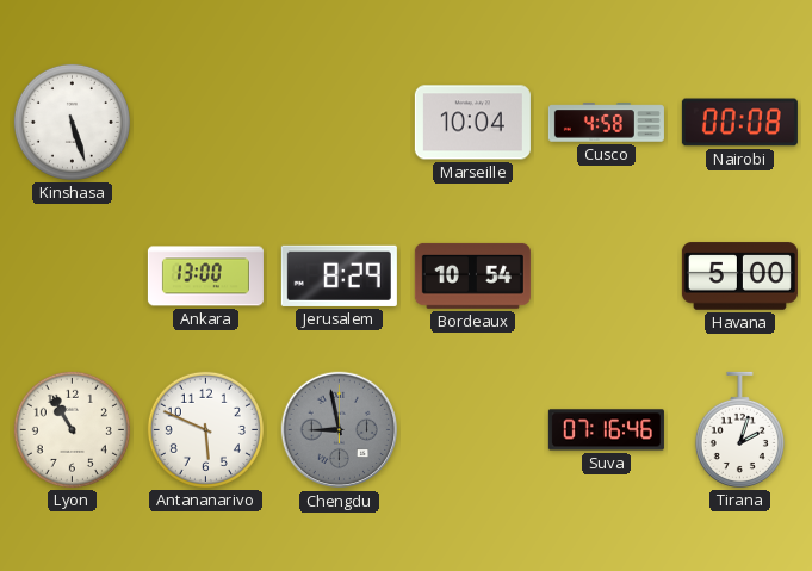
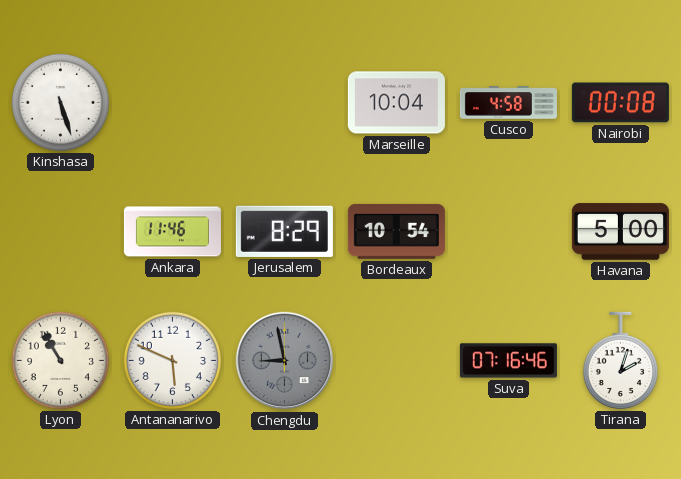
Ankara: 13:00 -> 11:46 (172, 232)
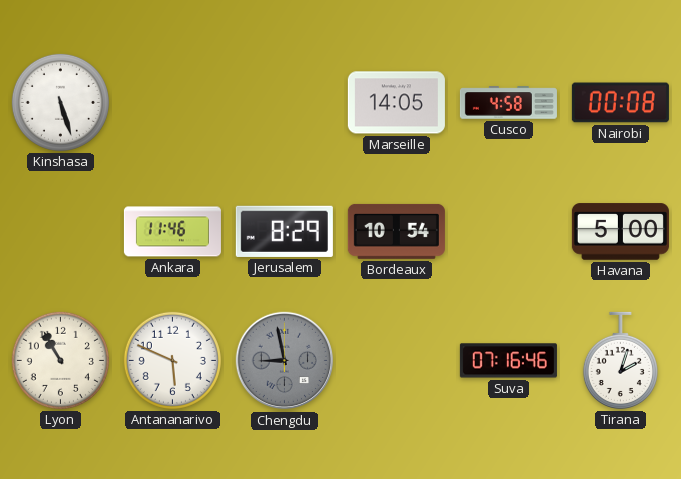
Marseille: 10:04 -> 14:05 (396, 103)
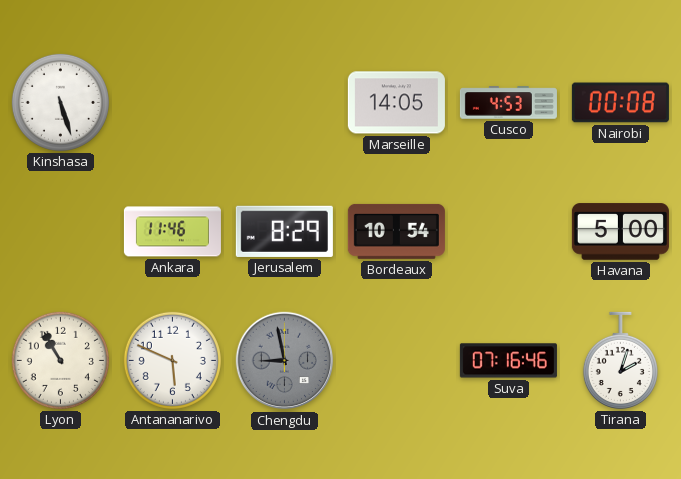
Cusco: 4:58 -> 4:53 (508, 103)
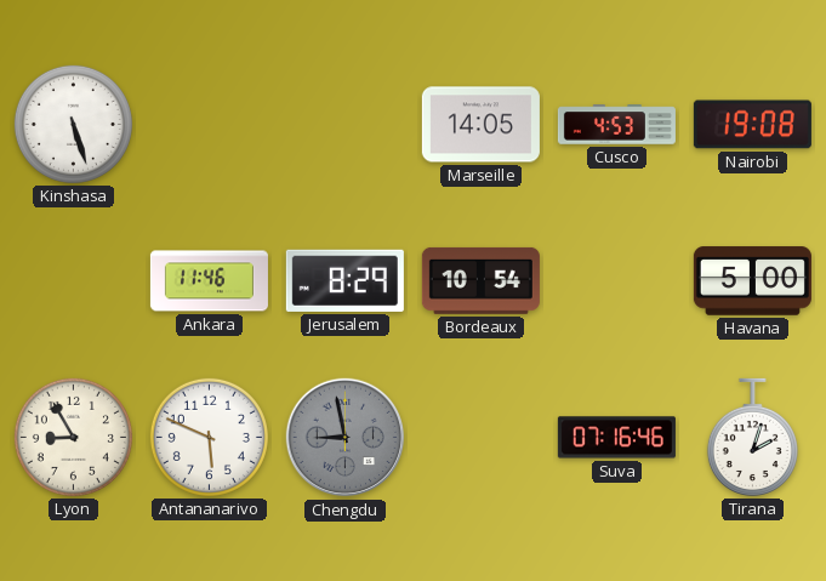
Nairobi: 00:08 -> 19:08 (752, 125)
Lyon: 10:55 -> 8:55 (73, 437)
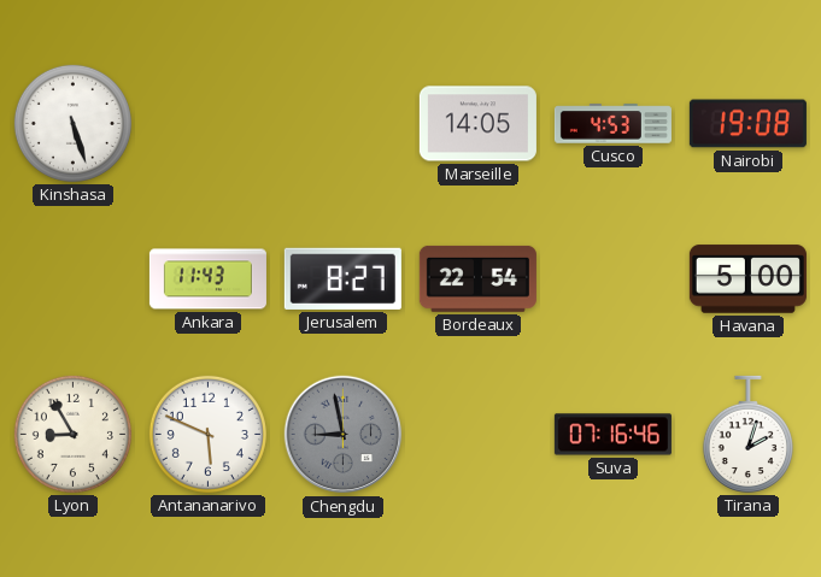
Ankara: 11:46 -> 11:43 (207, 279)
Jerusalem: 8:29 -> 8:27 (342, 278)
Bordeaux: 10:54 -> 22:54 (477, 278)
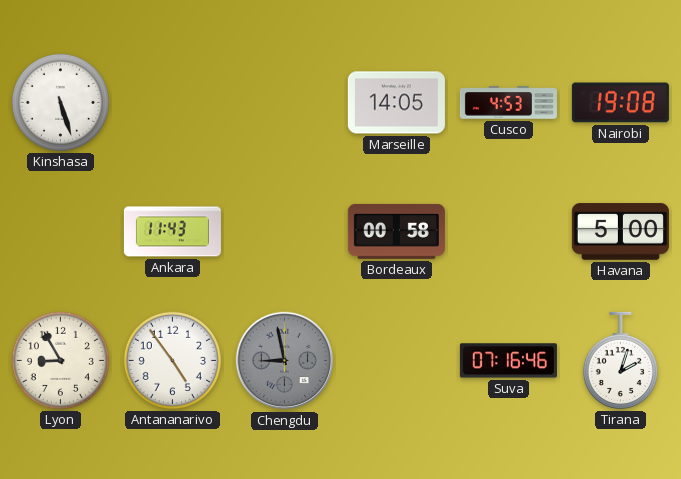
Jerusalem: 8:27 -> none (342, 278)
Bordeaux: 22:54 -> 00:58 (396, 231)
Antananarivo: 5:49 -> 4:54 (172, 360)
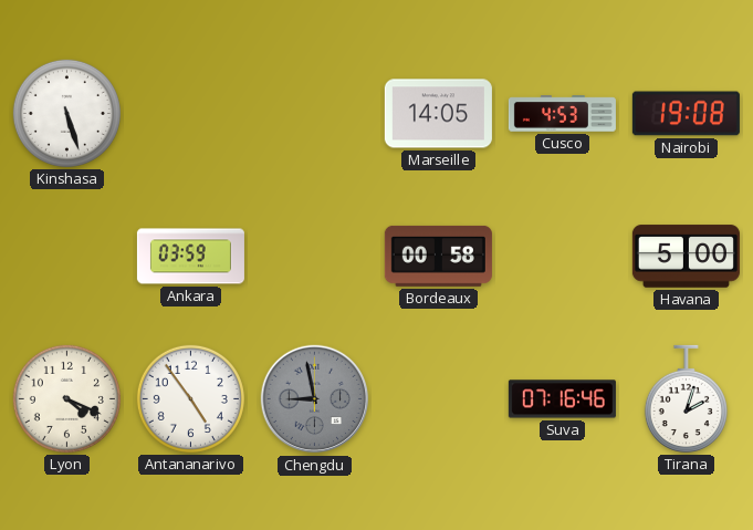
Ankara: 11:43 -> 03:59 (190, 257)
Lyon: 8:55 -> 4:19 (66, 398)
